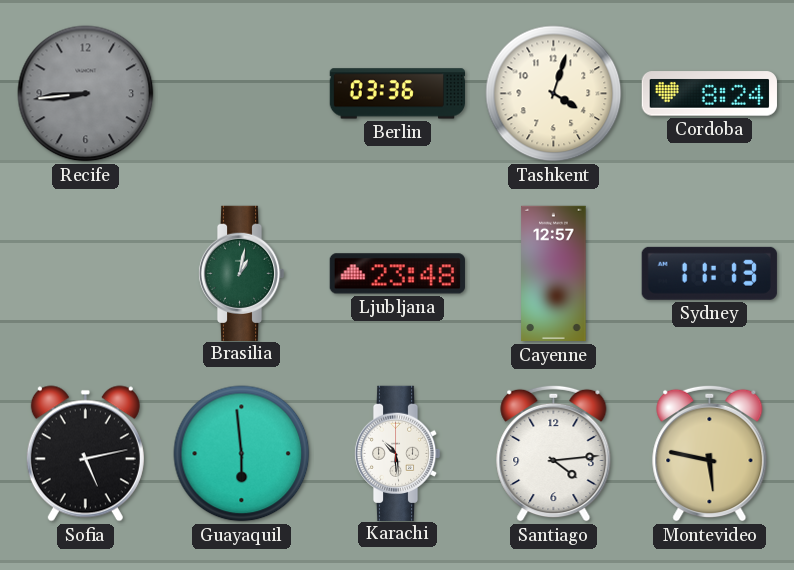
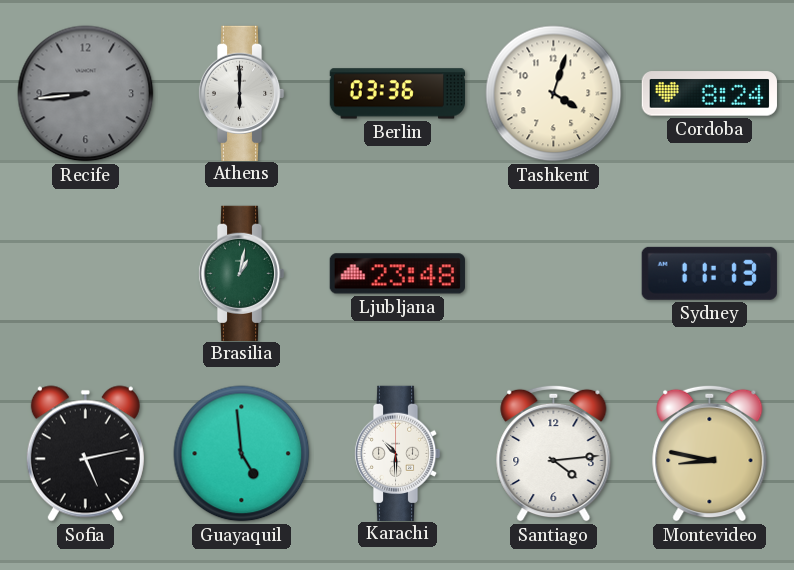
Athens: none -> 6:00 (241, 93)
Cayenne: 12:57 -> none (554, 274)
Guayaquil: 5:59 -> 4:59 (242, 454)
Karachi: 10:29 -> 10:30 (397, 453)
Montevideo: 5:47 -> 8:47 (710, 453)
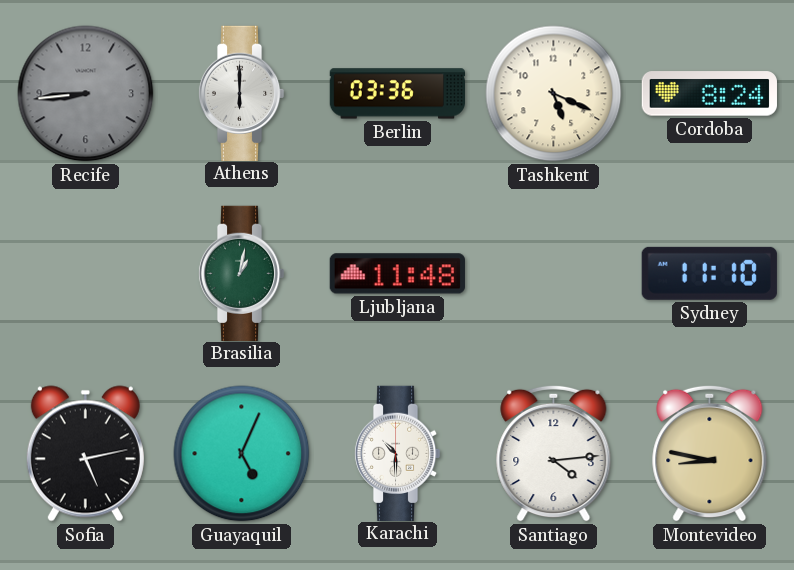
Tashkent: 4:03 -> 5:19 (554, 94)
Ljubljana: 23:48 -> 11:48 (397, 274)
Sydney: 11:13 -> 11:10 (709, 273)
Guayaquil: 4:59 -> 5:04 (242, 454)
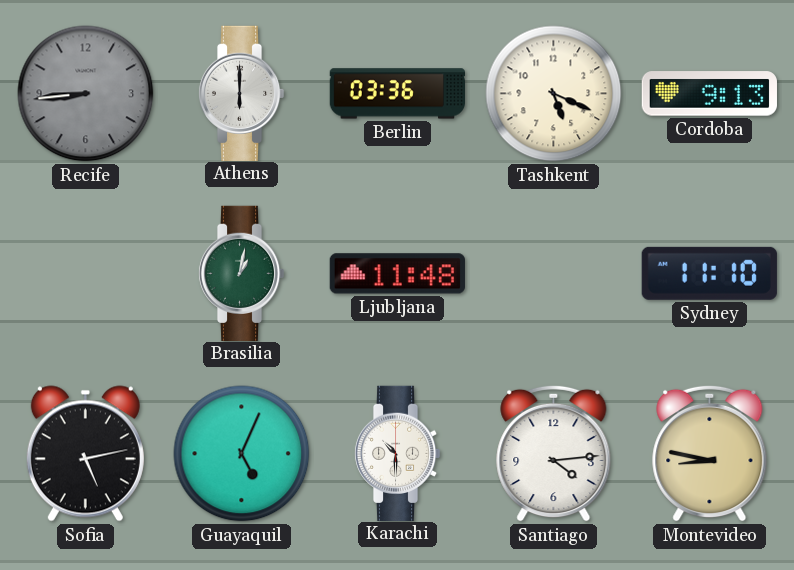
Cordoba: 8:24 -> 9:13 (709, 94)
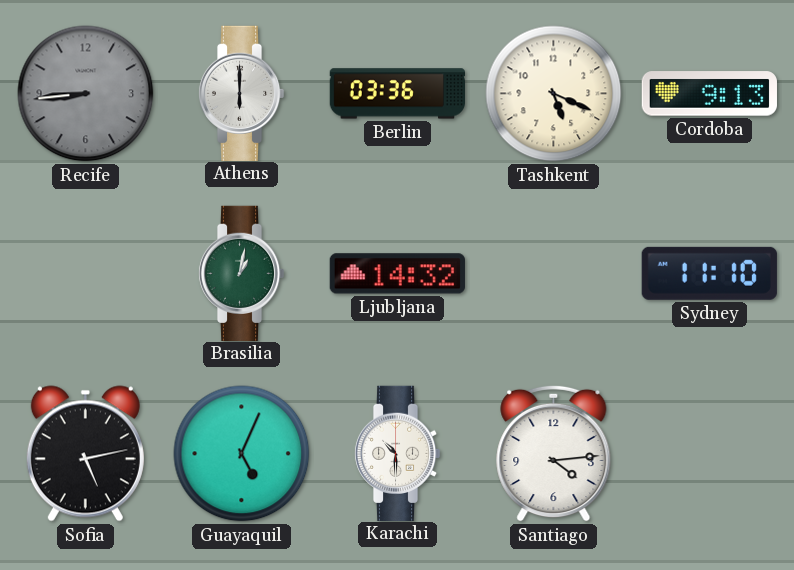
Ljubljana: 11:48 -> 14:32 (397, 274)
Montevideo: 8:47 -> none (710, 453)
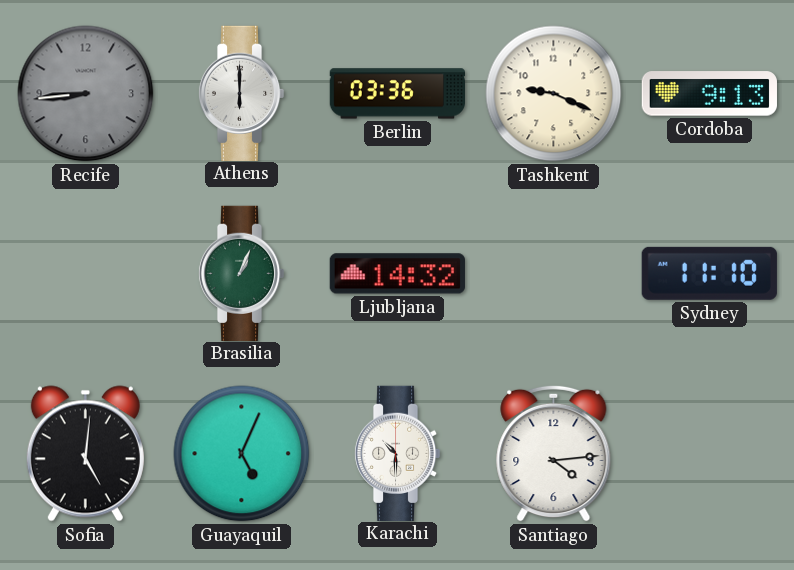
Tashkent: 5:19 -> 9:19 (554, 94)
Brasilia: 1:02 -> 1:04 (241, 273)
Sofia: 5:13 -> 5:01 (85, 454)
